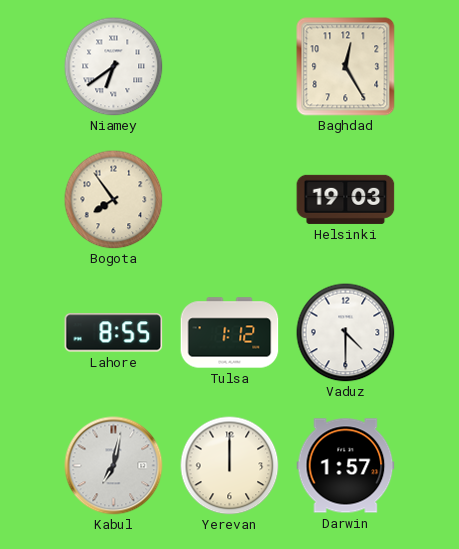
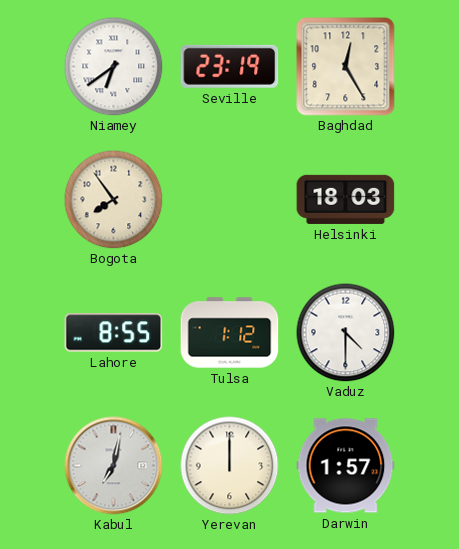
Seville: none -> 23:19 (230, 66)
Helsinki: 19:03 -> 18:03 (346, 199)
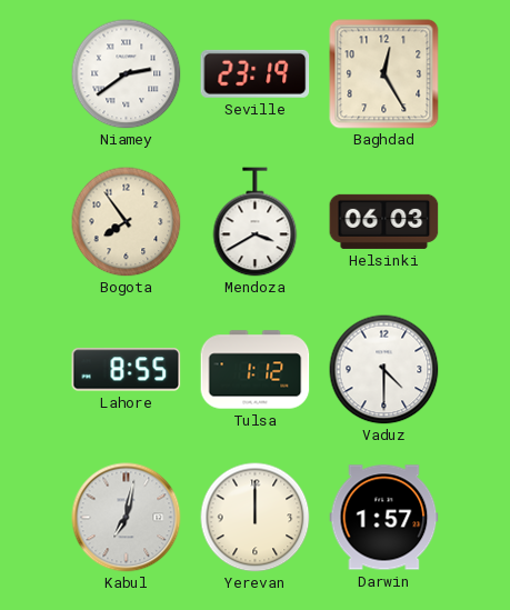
Niamey: 6:39 -> 2:39 (127, 74)
Mendoza: none -> 3:40 (256, 222)
Helsinki: 18:03 -> 06:03 (384, 221)
